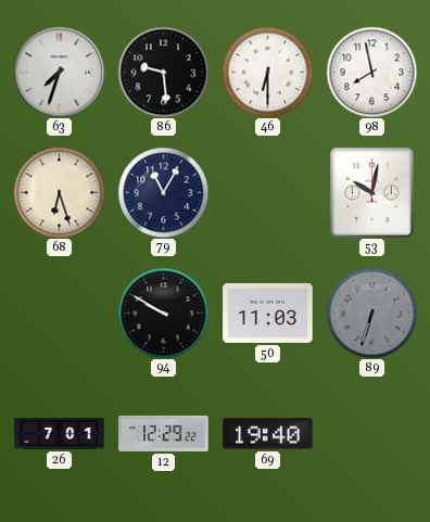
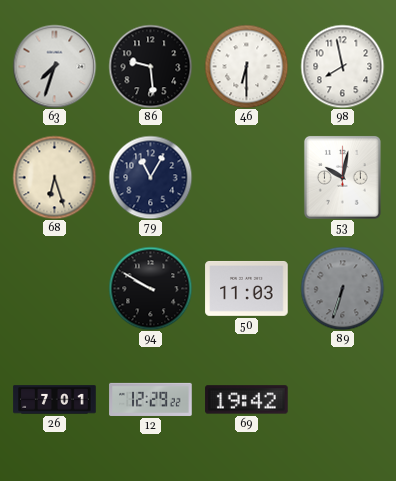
69: 19:40 -> 19:42 (247, 400)
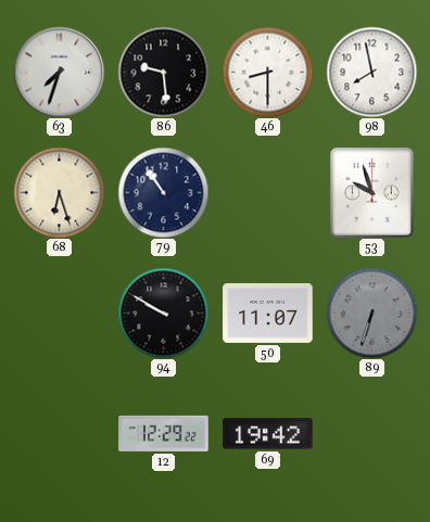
46: 6:30 -> 8:30 (267, 72)
79: 11:05 -> 10:54 (163, 192)
53: 10:02 -> 9:57 (371, 192)
50: 11:03 -> 11:07 (268, 313)
26: 7:01 -> none (55, 400)
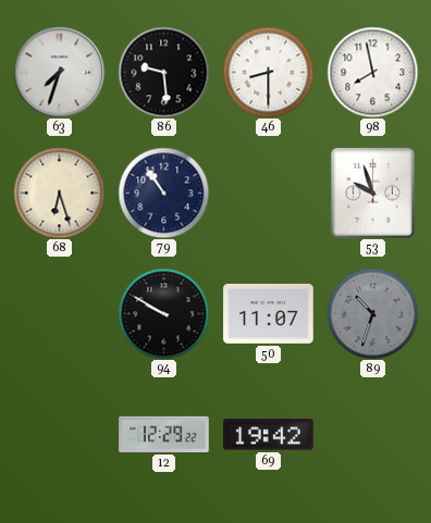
89: 6:33 -> 10:33 (372, 313)
